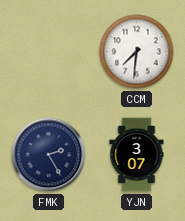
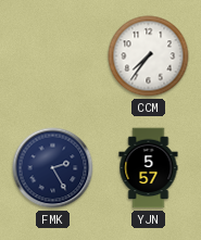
CCM: 7:31 -> 7:36 (149, 56)
YJN: 3:07 -> 5:57 (149, 168)
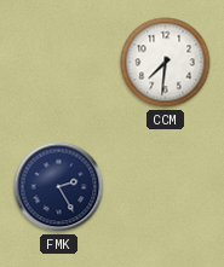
CCM: 7:36 -> 7:31 (166, 63)
YJN: 5:57 -> none (149, 168)
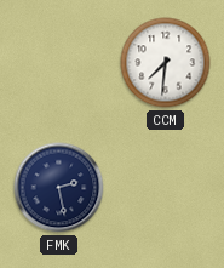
FMK: 2:25 -> 2:28 (59, 188)
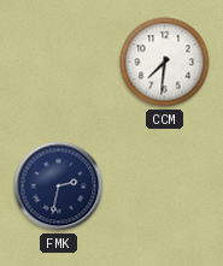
FMK: 2:28 -> 2:32 (59, 187)
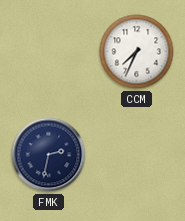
CCM: 7:31 -> 7:34 (137, 52)
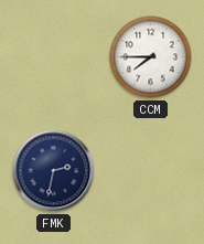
CCM: 7:34 -> 7:45 (151, 57)
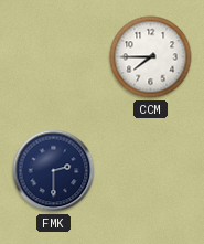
FMK: 2:32 -> 2:30 (54, 171)
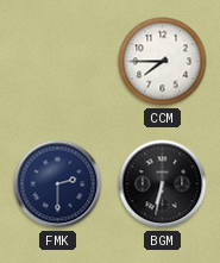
BGM: none -> 6:32 (163, 184)
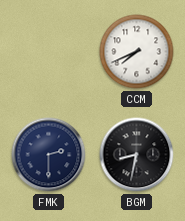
CCM: 7:45 -> 7:41 (137, 52)
BGM: 6:32 -> 8:32 (137, 155)
